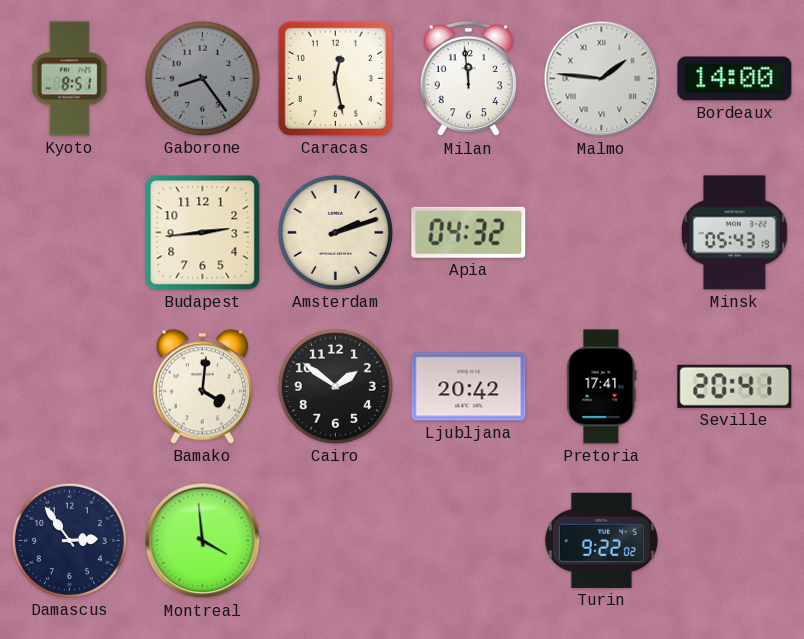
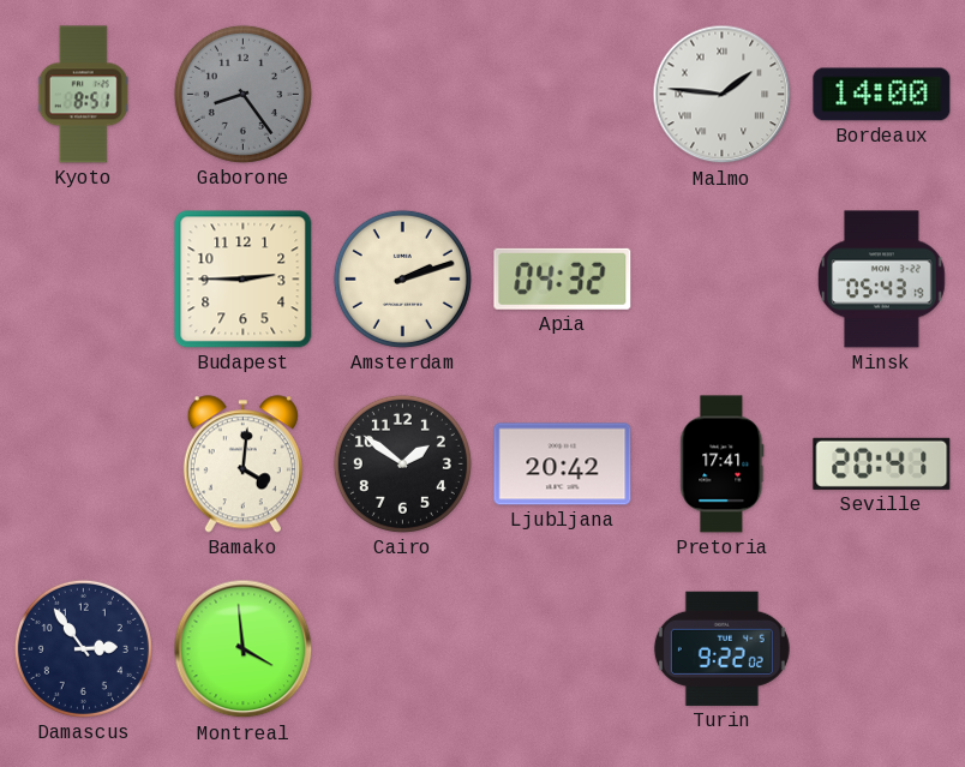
Caracas: 12:28 -> none (335, 78)
Milan: 11:59 -> none (468, 79)
Budapest: 2:44 -> 2:45 (244, 280)
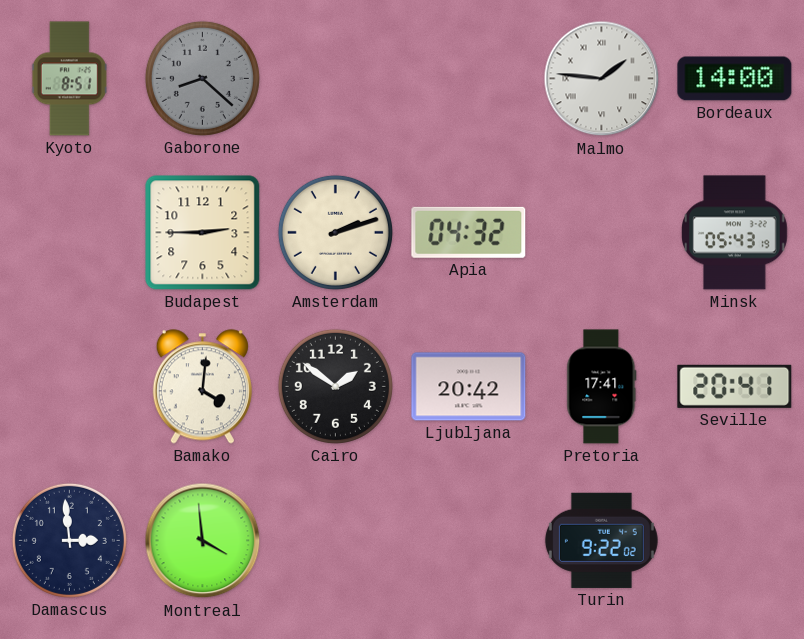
Gaborone: 8:24 -> 8:22 (202, 78)
Damascus: 2:54 -> 2:59 (69, 540)
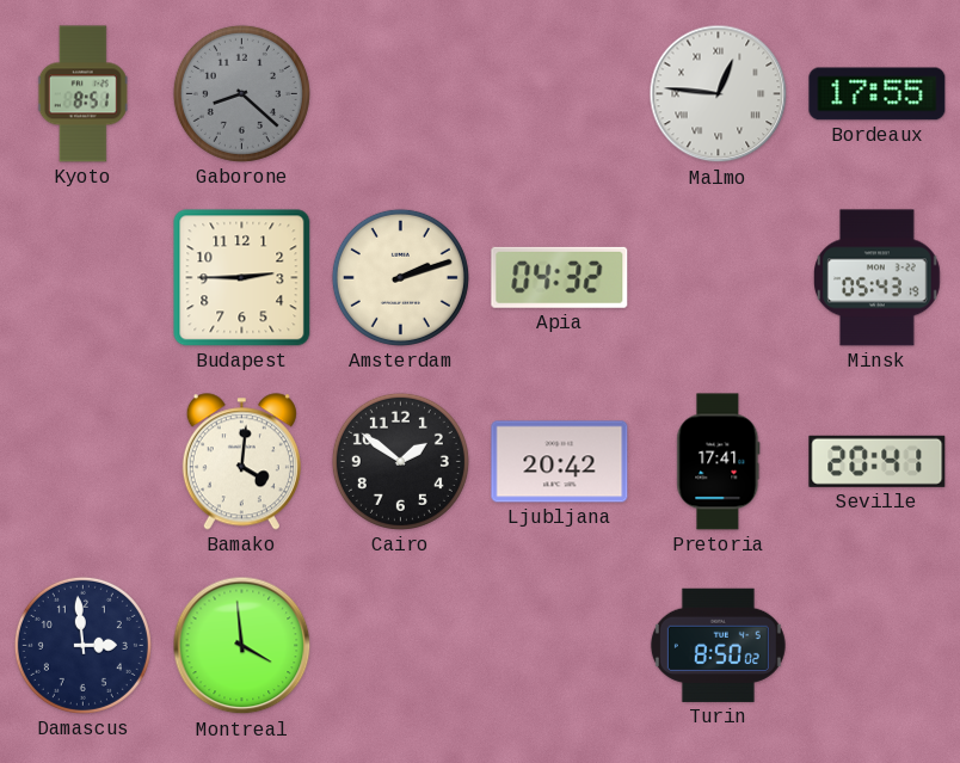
Malmo: 1:46 -> 12:46 (719, 94)
Bordeaux: 14:00 -> 17:55 (878, 94)
Turin: 9:22 -> 8:50 (718, 645)
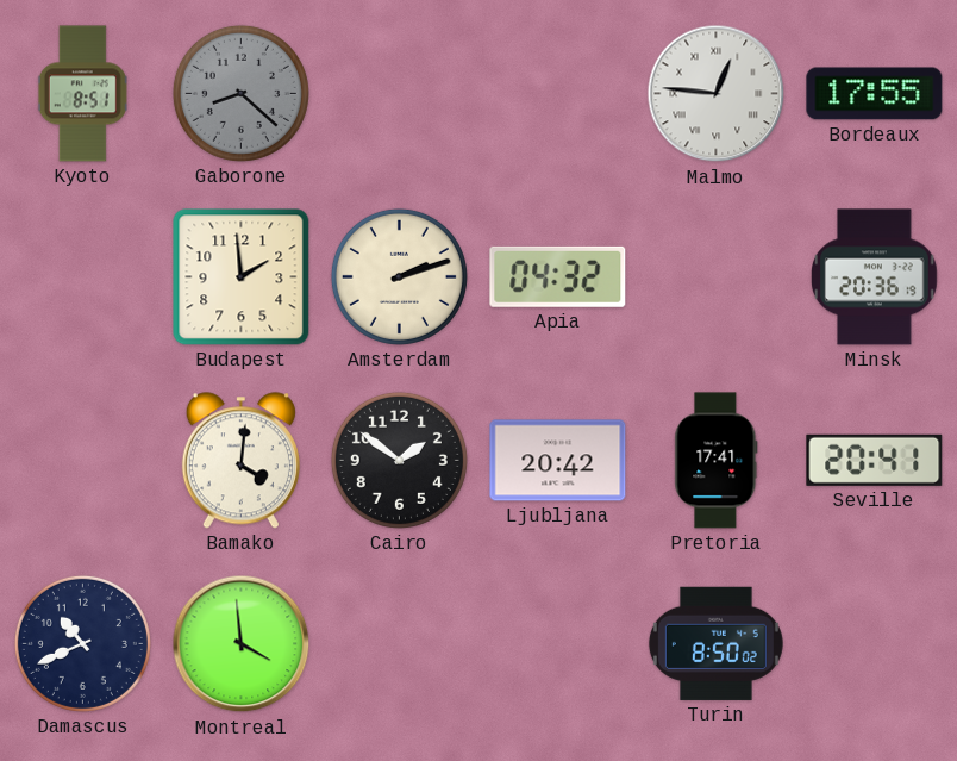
Budapest: 2:45 -> 1:59 (242, 277)
Minsk: 05:43 -> 20:36 (875, 277)
Damascus: 2:59 -> 10:41 (82, 643)
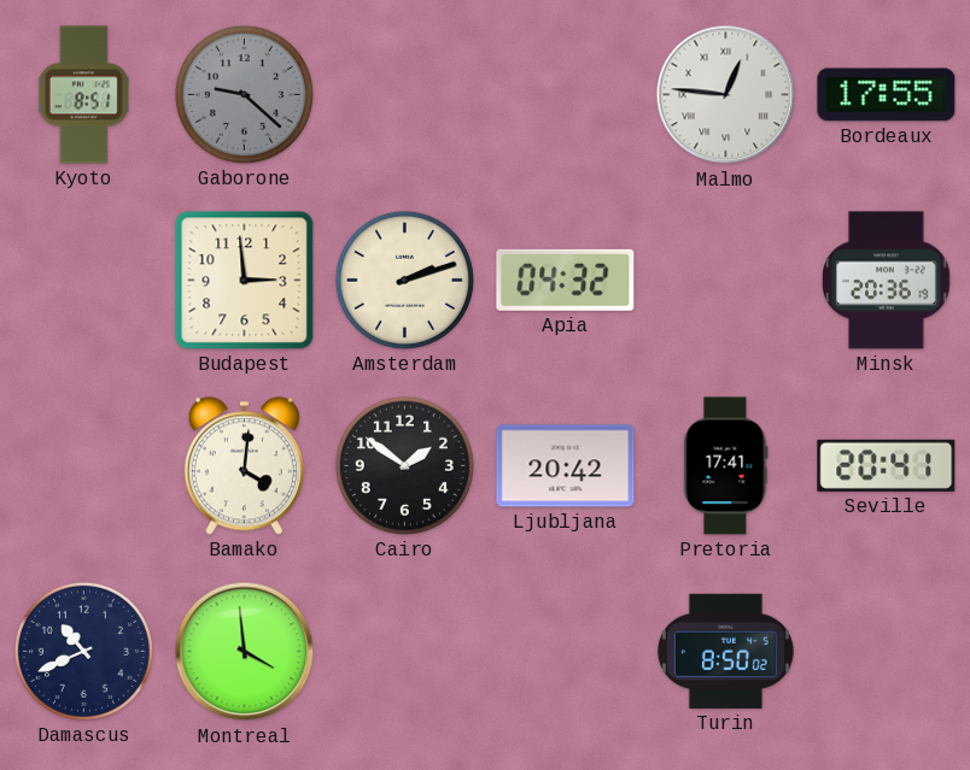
Gaborone: 8:22 -> 9:22 (244, 94)
Budapest: 1:59 -> 2:59 (245, 281)
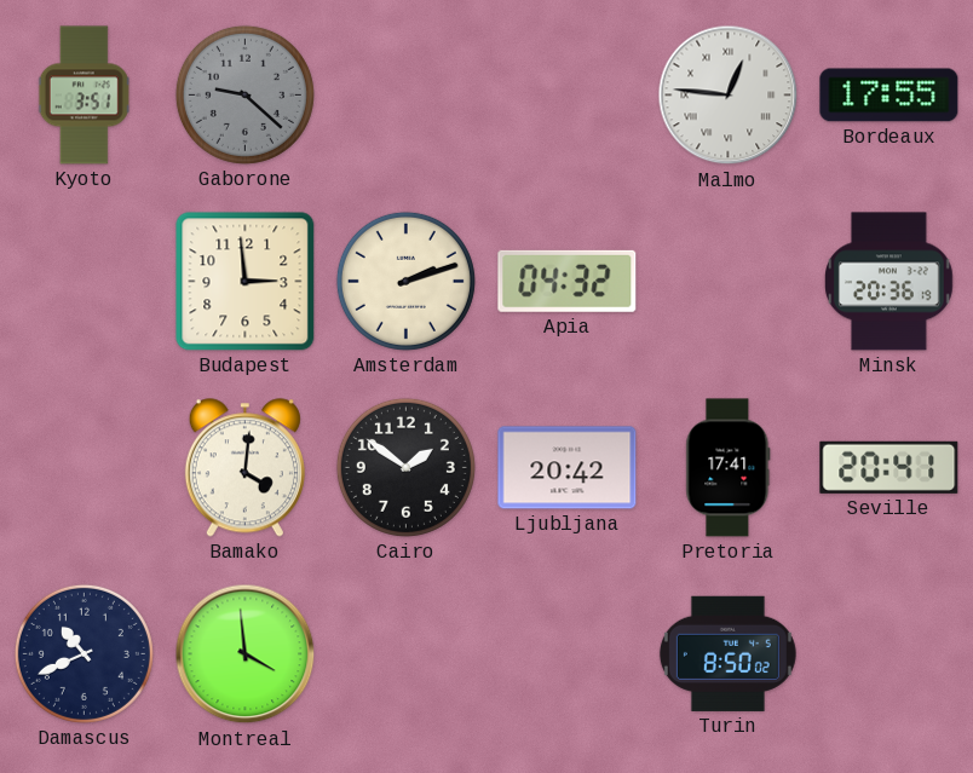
Kyoto: 8:51 -> 3:51 (84, 96)
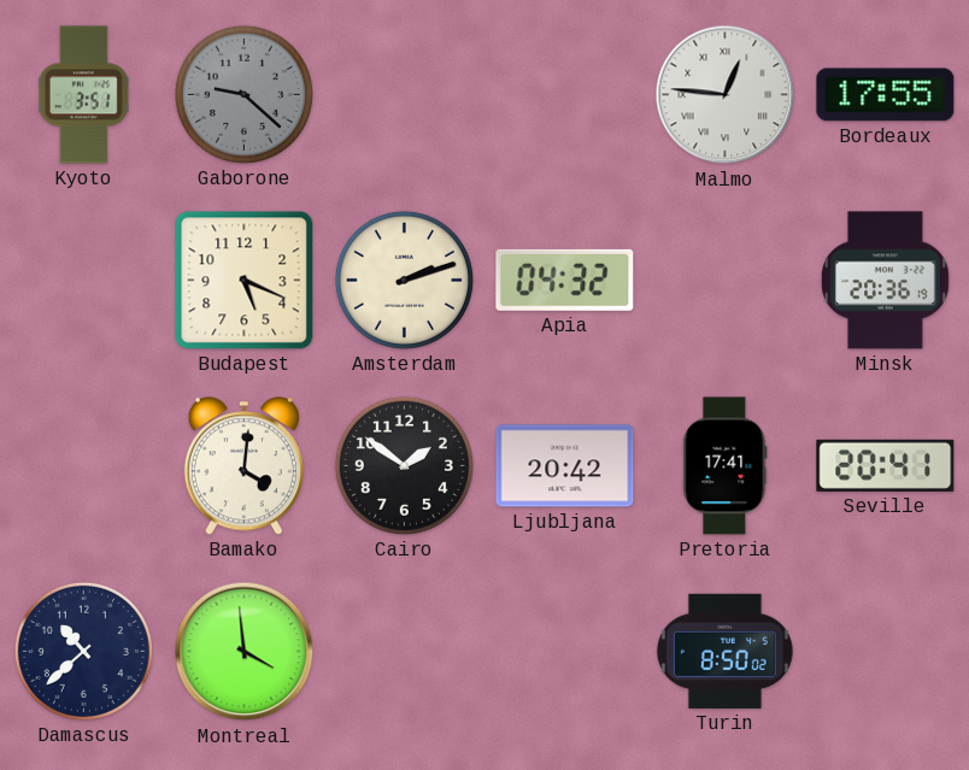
Budapest: 2:59 -> 5:19 (245, 281)
Damascus: 10:41 -> 10:38 (83, 651)
